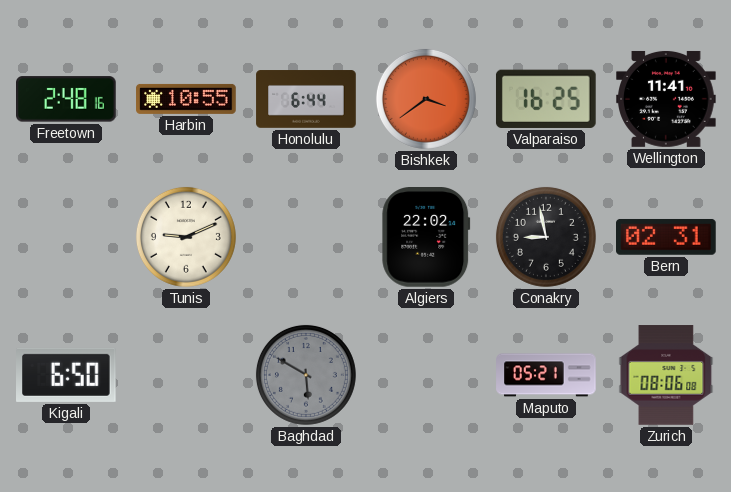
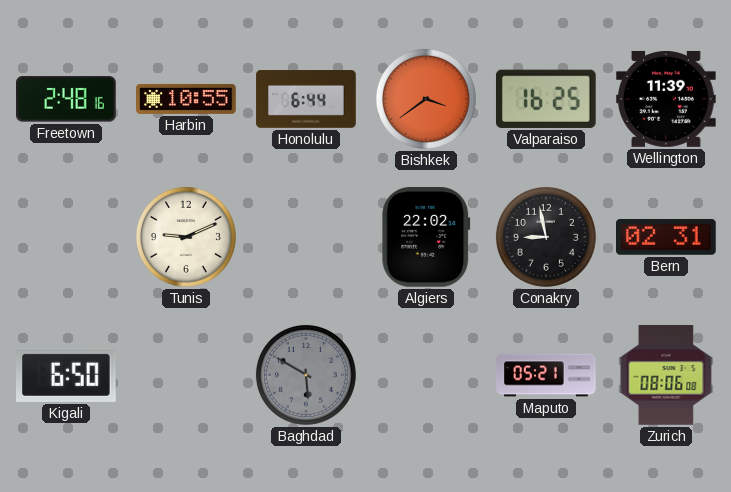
Wellington: 11:41 -> 11:39 (666, 99)
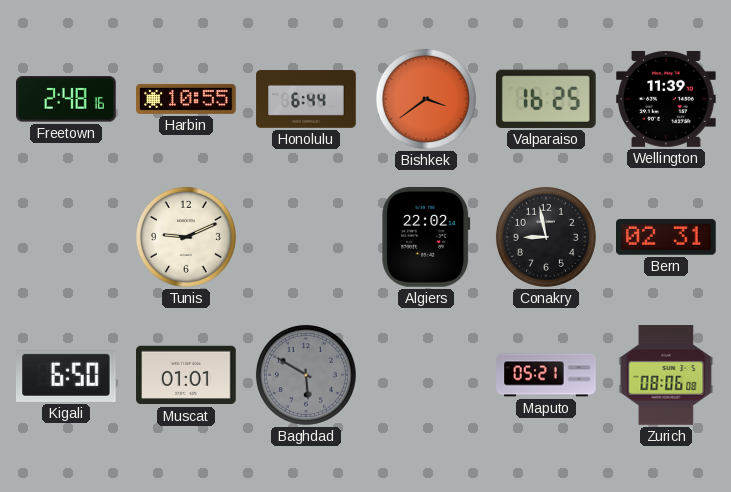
Muscat: none -> 01:01 (186, 375)
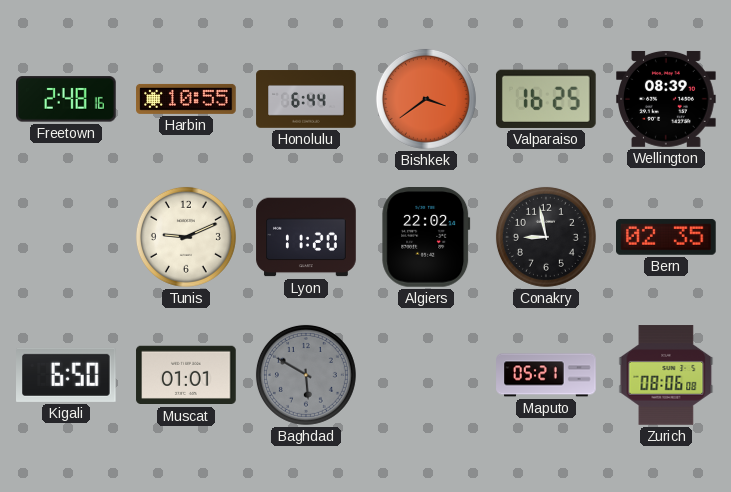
Wellington: 11:39 -> 08:39 (666, 99)
Lyon: none -> 11:20 (306, 237)
Bern: 02:31 -> 02:35 (667, 237)
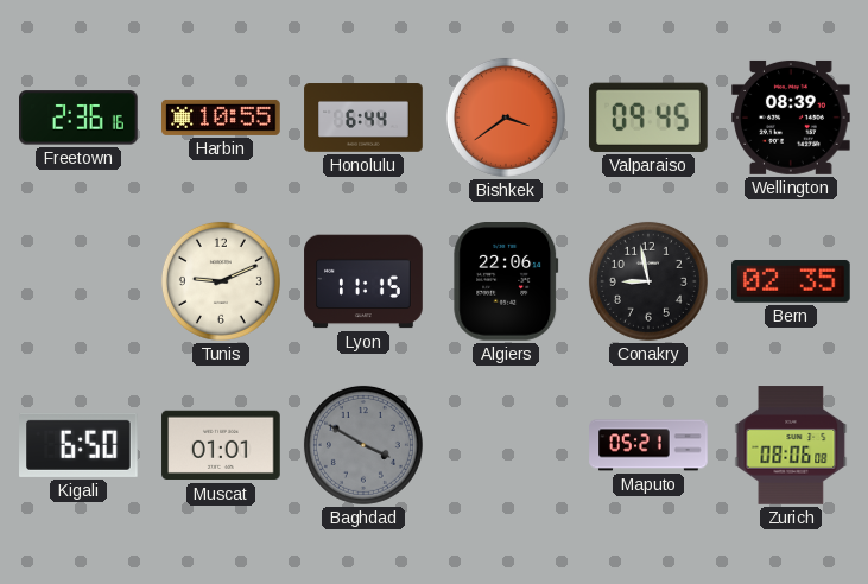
Freetown: 2:48 -> 2:36 (78, 118)
Valparaiso: 16:25 -> 09:45 (648, 118)
Lyon: 11:20 -> 11:15 (363, 281)
Algiers: 22:02 -> 22:06 (506, 283)
Baghdad: 5:50 -> 3:50 (363, 445)
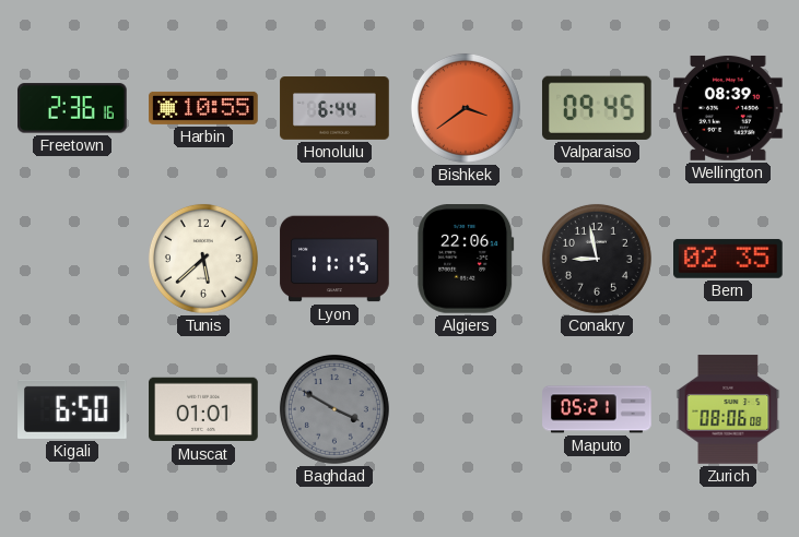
Tunis: 9:11 -> 5:38 (203, 259)
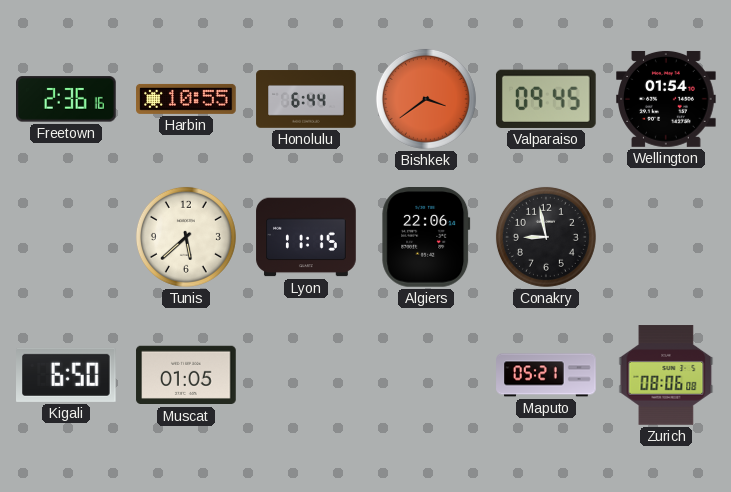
Wellington: 08:39 -> 01:54 (666, 99)
Bern: 02:35 -> none (729, 259)
Muscat: 01:01 -> 01:05 (186, 375)
Baghdad: 3:50 -> none (334, 409)
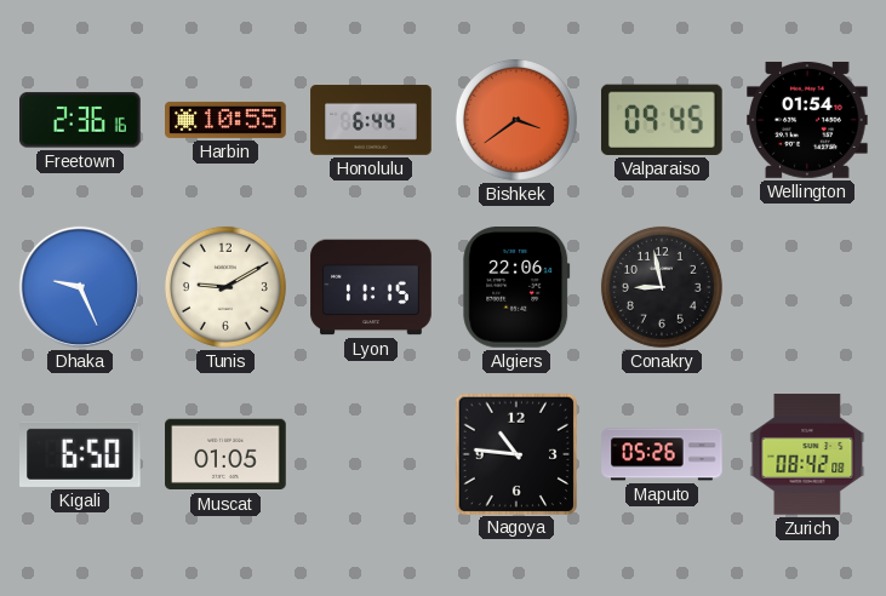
Dhaka: none -> 9:26 (80, 287)
Tunis: 5:38 -> 9:10 (225, 287)
Nagoya: none -> 10:46 (515, 453)
Maputo: 05:21 -> 05:26 (662, 454)
Zurich: 08:06 -> 08:42 (807, 454)
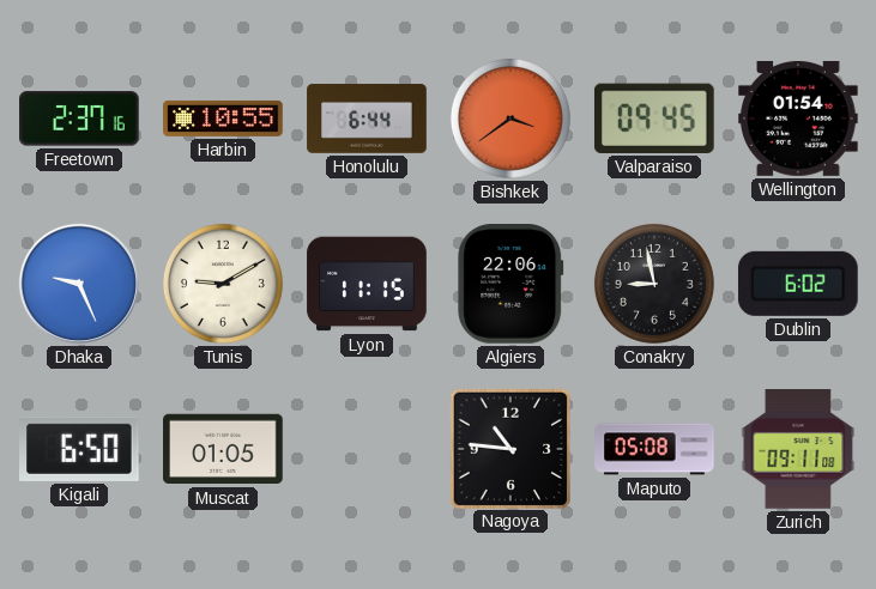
Freetown: 2:36 -> 2:37 (79, 119)
Dublin: none -> 6:02 (798, 284)
Maputo: 05:26 -> 05:08 (654, 449)
Zurich: 08:42 -> 09:11 (798, 449)
